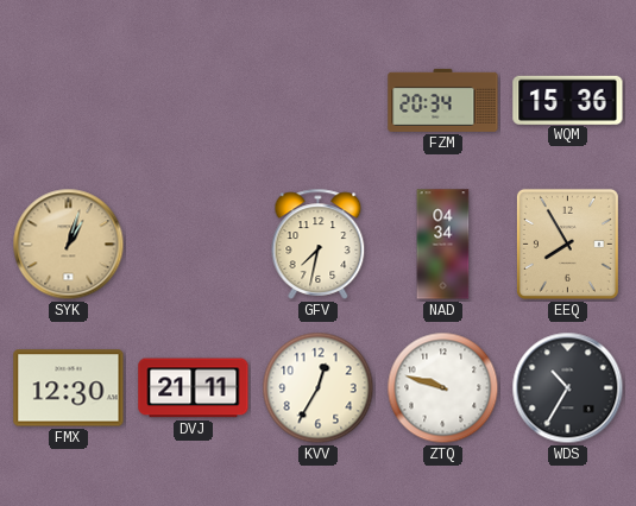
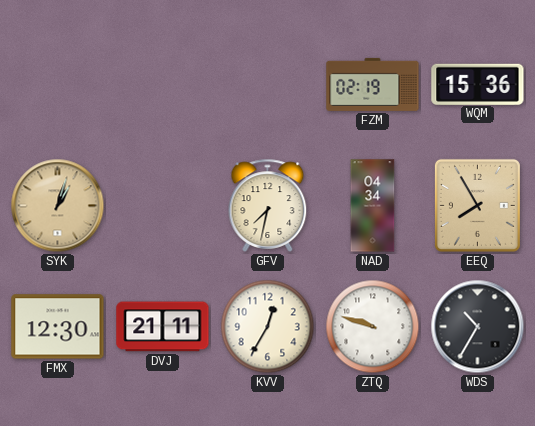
FZM: 20:34 -> 02:19 (373, 84)
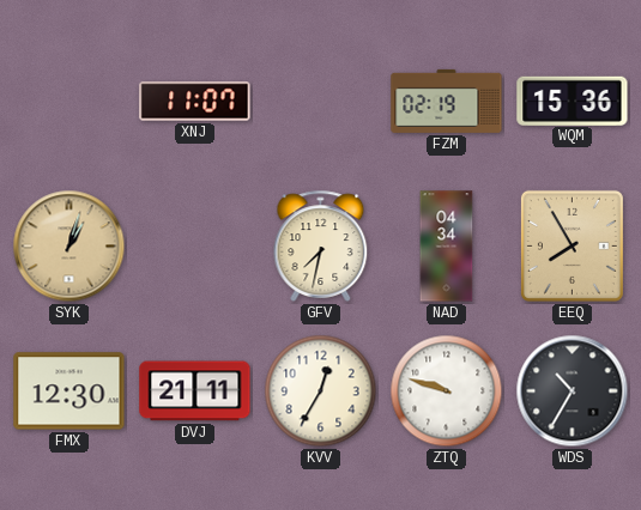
XNJ: none -> 11:07 (195, 102)
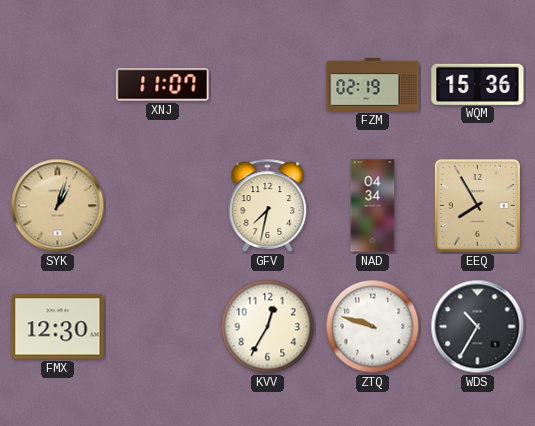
DVJ: 21:11 -> none (195, 391)
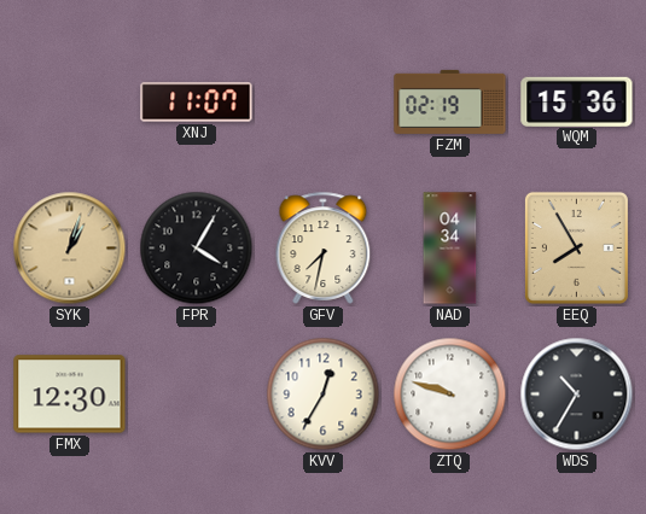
FPR: none -> 4:05 (197, 249)
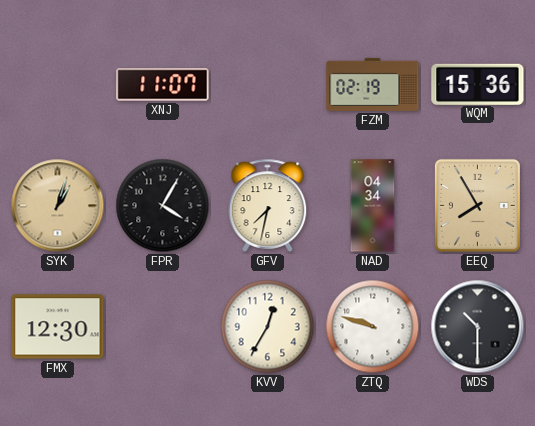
WDS: 10:35 -> 10:30 (478, 327)
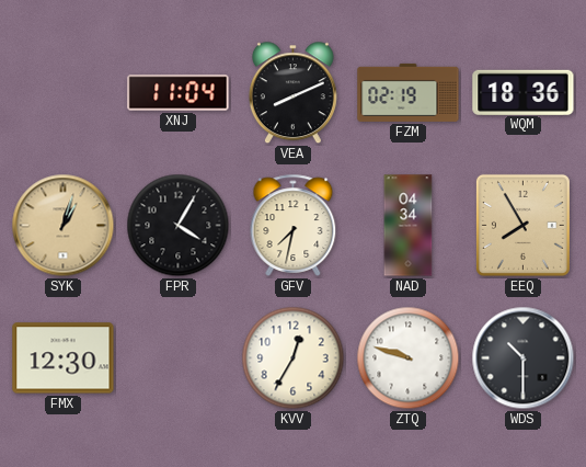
XNJ: 11:07 -> 11:04 (179, 93)
VEA: none -> 8:11 (292, 93)
WQM: 15:36 -> 18:36 (524, 92)
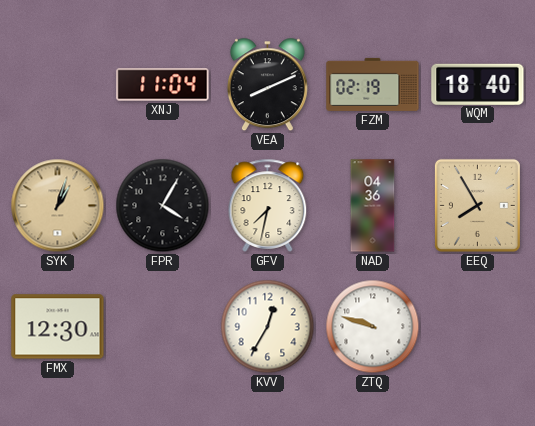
WQM: 18:36 -> 18:40 (478, 84)
NAD: 04:34 -> 04:36 (373, 206)
WDS: 10:30 -> none (524, 358)
